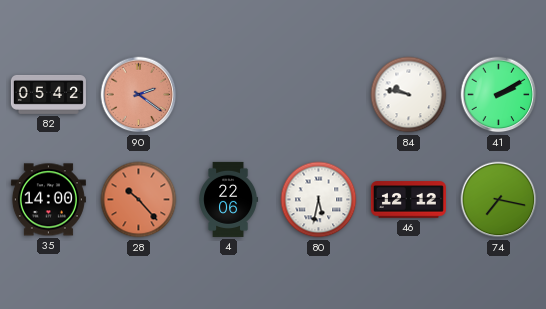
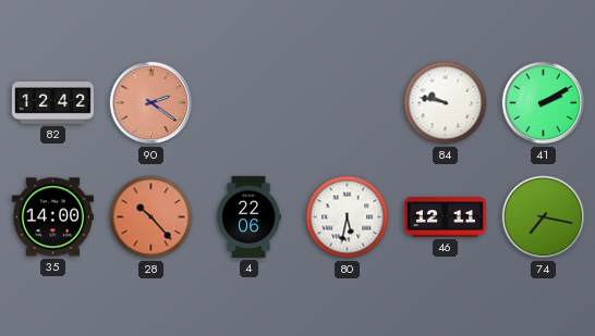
82: 05:42 -> 12:42 (52, 102)
46: 12:12 -> 12:11 (445, 217)
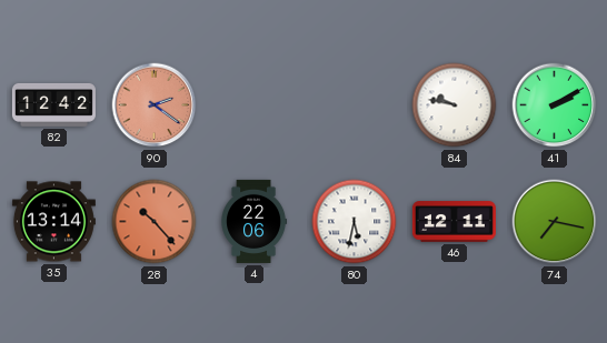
35: 14:00 -> 13:14 (53, 222)
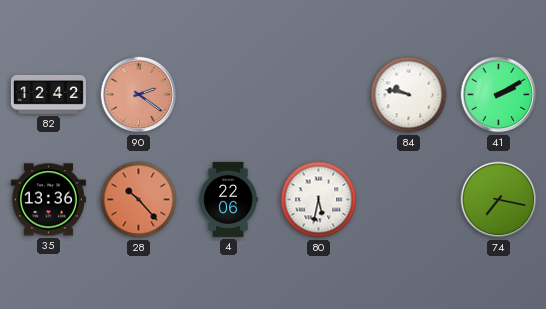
35: 13:14 -> 13:36 (48, 200)
46: 12:11 -> none (454, 222)
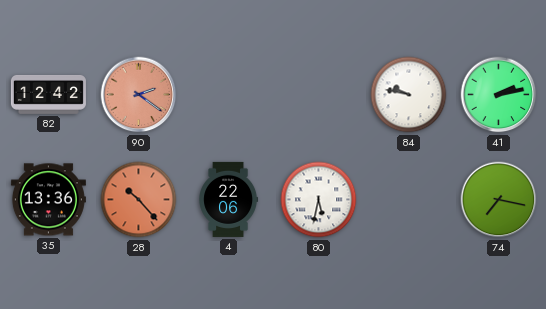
41: 2:10 -> 2:13 (499, 95)
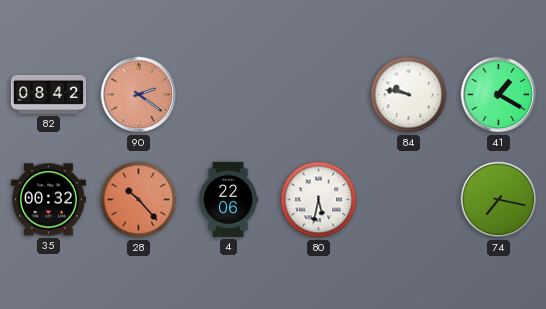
82: 12:42 -> 08:42 (48, 94)
41: 2:13 -> 1:20 (499, 95)
35: 13:36 -> 00:32 (48, 200)
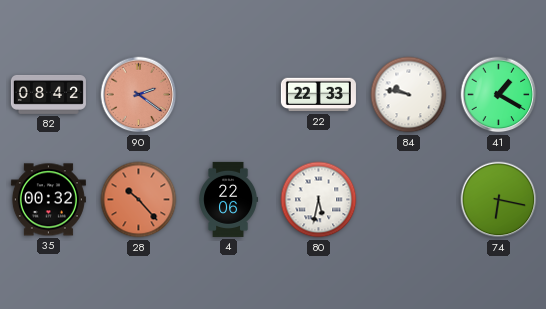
22: none -> 22:33 (318, 95)
74: 7:17 -> 6:17 (499, 200)
